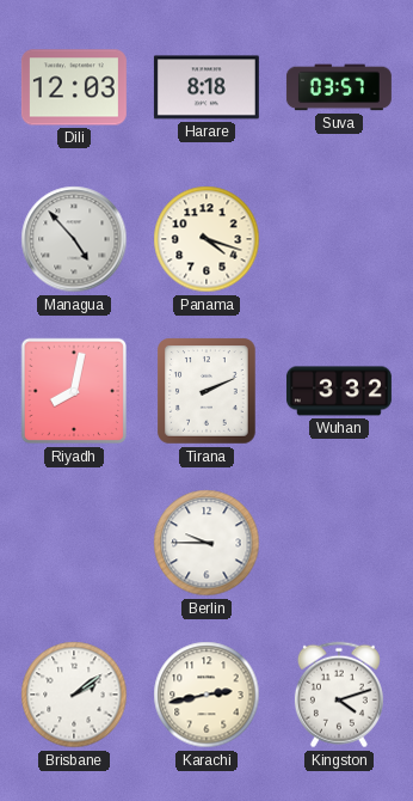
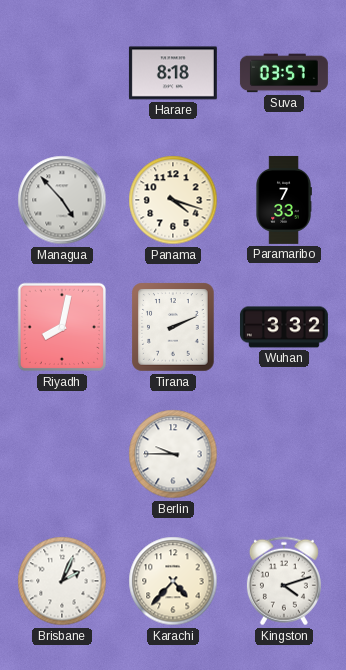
Dili: 12:03 -> none (74, 87)
Paramaribo: none -> 7:33 (284, 200)
Brisbane: 2:09 -> 2:04 (62, 581)
Karachi: 2:43 -> 4:37 (173, 581)
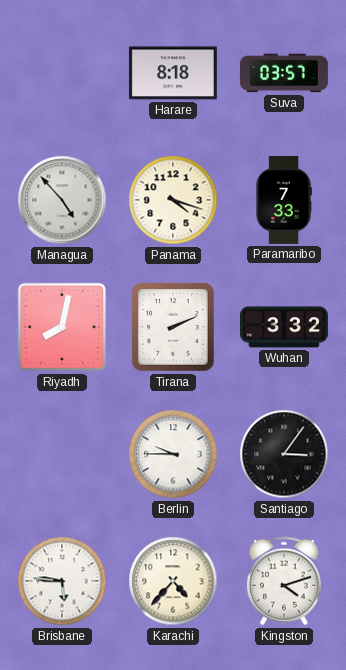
Santiago: none -> 3:06 (284, 454)
Brisbane: 2:04 -> 5:46 (62, 581)
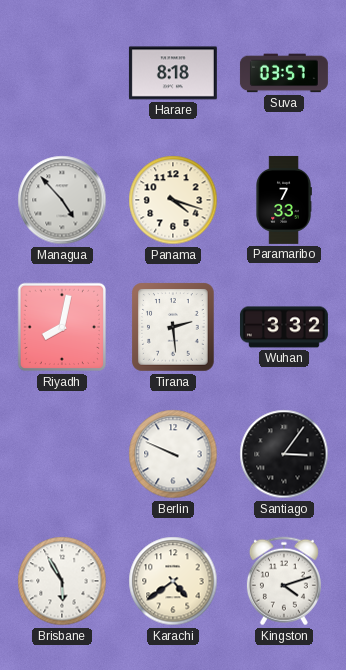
Tirana: 2:11 -> 2:29 (173, 327)
Berlin: 9:45 -> 9:49 (173, 454)
Brisbane: 5:46 -> 5:55 (62, 581)
Karachi: 4:37 -> 4:39 (173, 581)
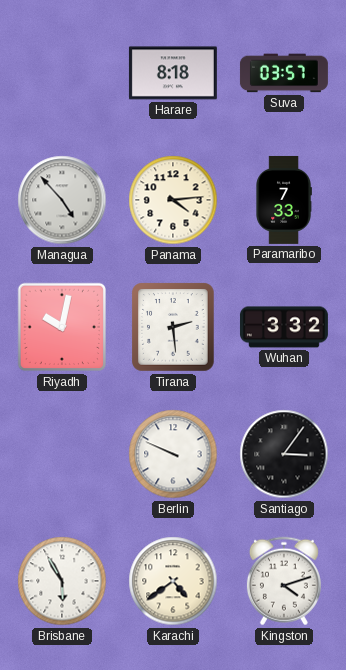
Panama: 4:18 -> 4:14 (173, 200)
Riyadh: 8:02 -> 10:02 (62, 327)
